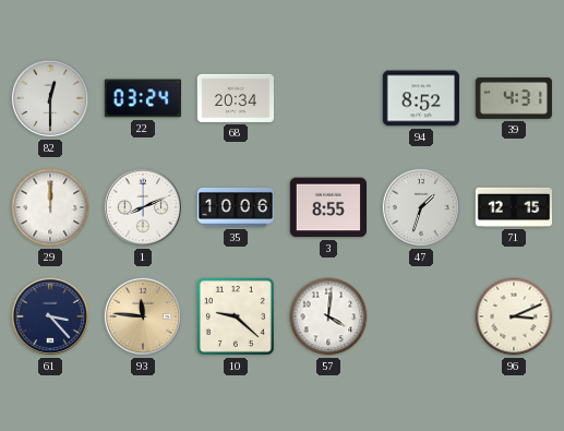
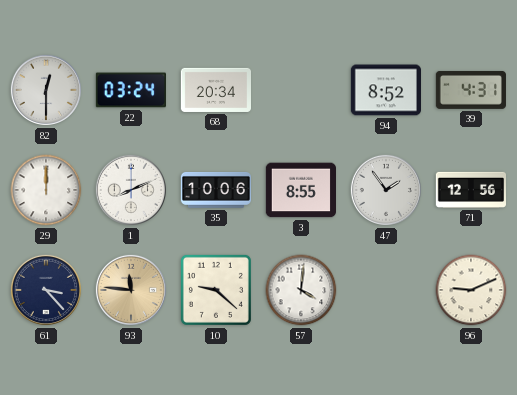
47: 1:33 -> 1:54 (386, 190)
71: 12:15 -> 12:56 (470, 190)
96: 3:11 -> 9:11 (471, 290)
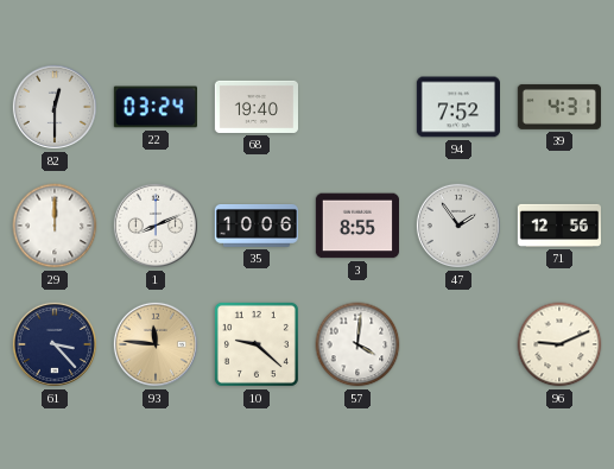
68: 20:34 -> 19:40 (255, 107)
94: 8:52 -> 7:52 (457, 107)
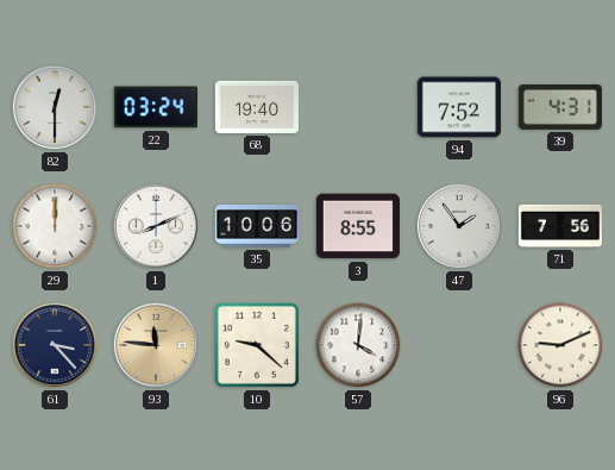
71: 12:56 -> 7:56 (559, 226)
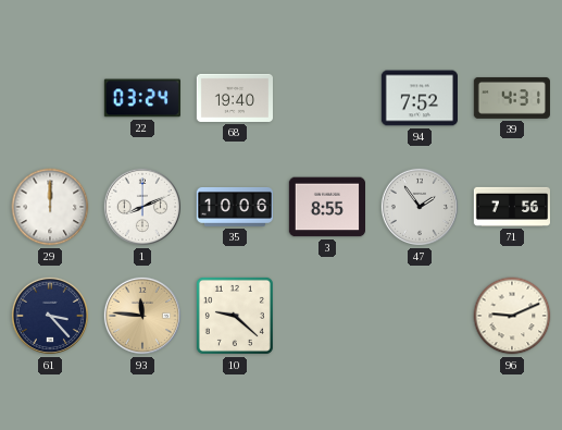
82: 12:30 -> none (55, 107)
57: 4:01 -> none (358, 345)
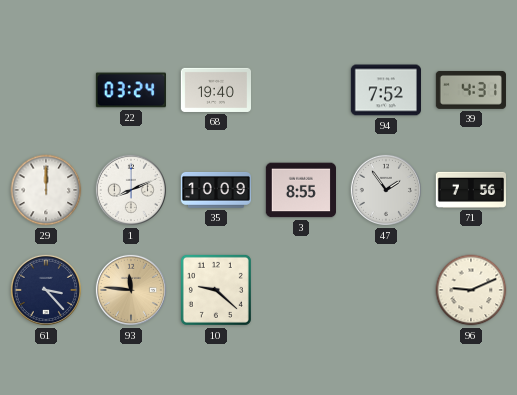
35: 10:06 -> 10:09 (215, 191)
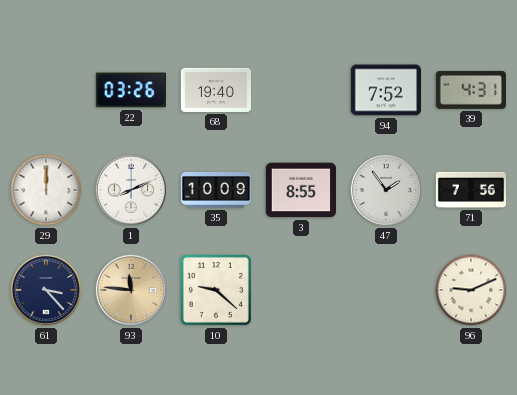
22: 03:24 -> 03:26 (131, 90)
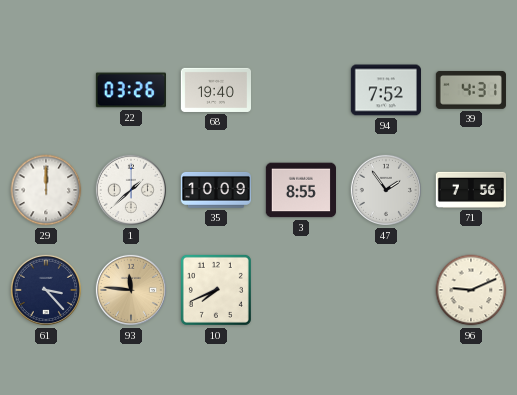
1: 8:11 -> 1:38 (131, 190)
10: 9:22 -> 7:41 (216, 290)
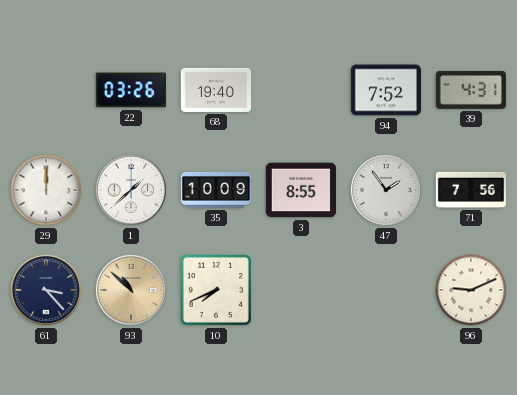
93: 11:46 -> 10:52 (131, 290)
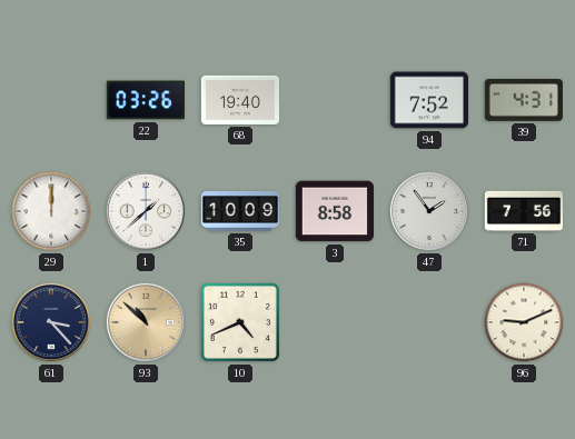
3: 8:55 -> 8:58 (334, 211)
10: 7:41 -> 4:41 (240, 322)
